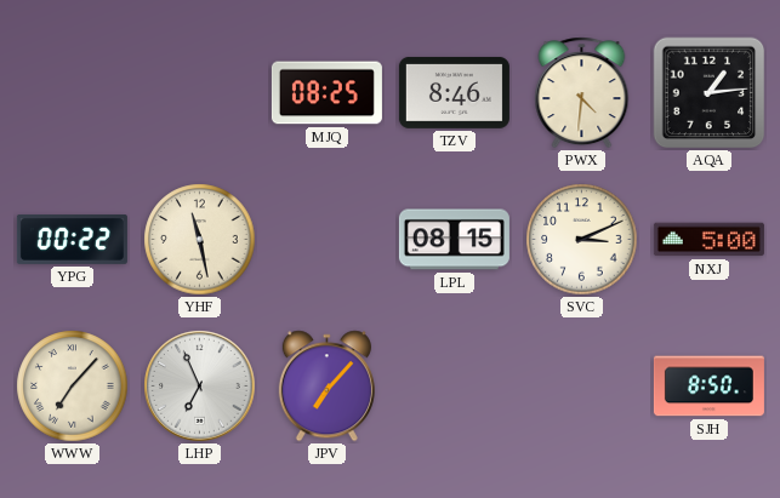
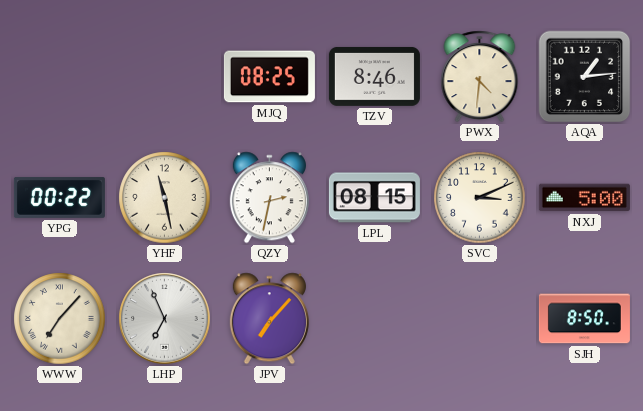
QZY: none -> 2:32 (269, 198)
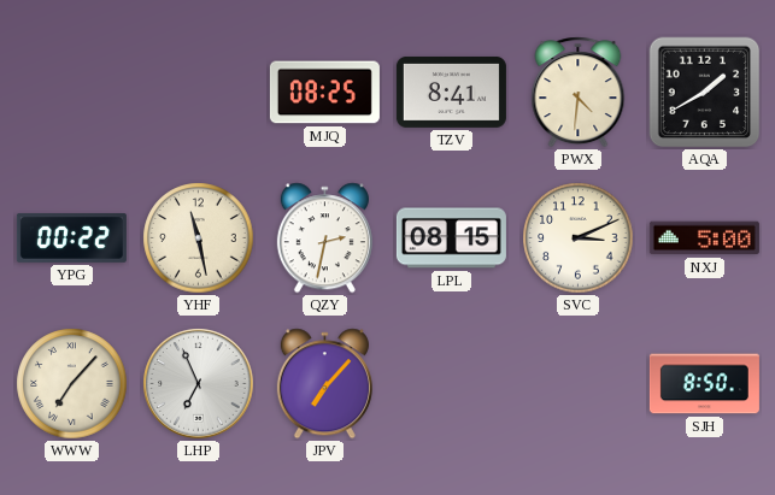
TZV: 8:46 -> 8:41 (451, 92)
AQA: 1:14 -> 1:40 (705, 93)
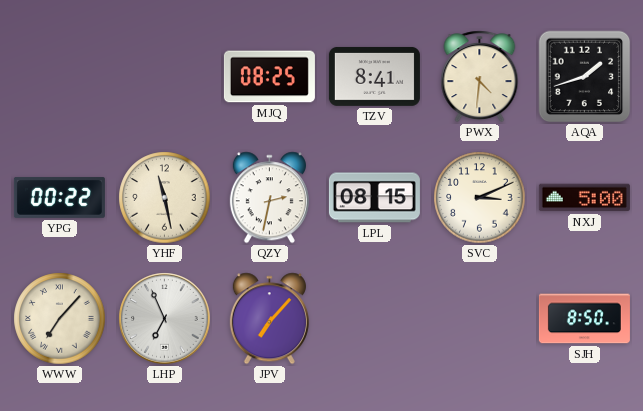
AQA: 1:40 -> 1:42 (585, 77)
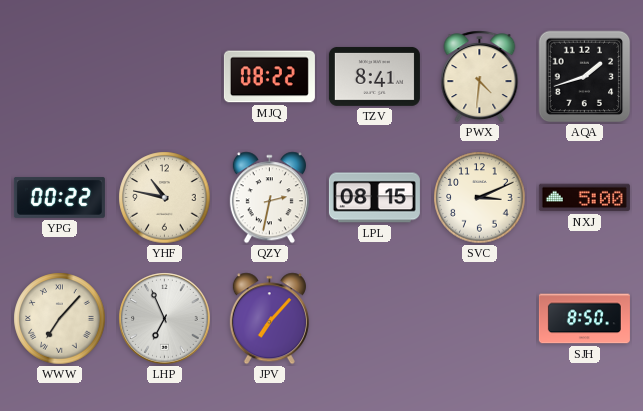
MJQ: 08:25 -> 08:22 (269, 77)
YHF: 11:28 -> 10:47 (165, 198)
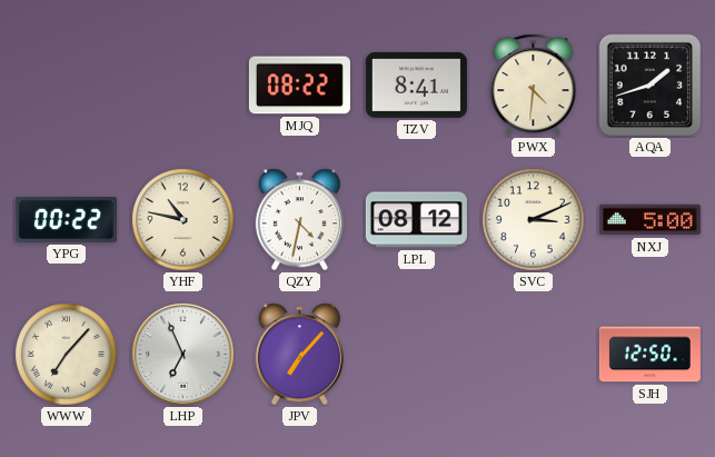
QZY: 2:32 -> 4:32 (299, 220)
LPL: 08:15 -> 08:12 (416, 220)
SJH: 8:50 -> 12:50 (649, 355)
